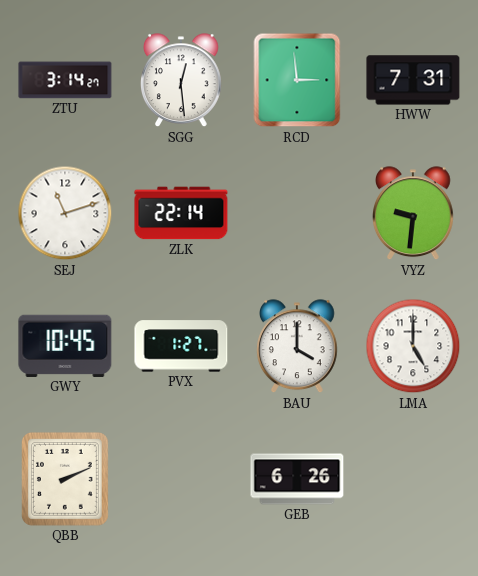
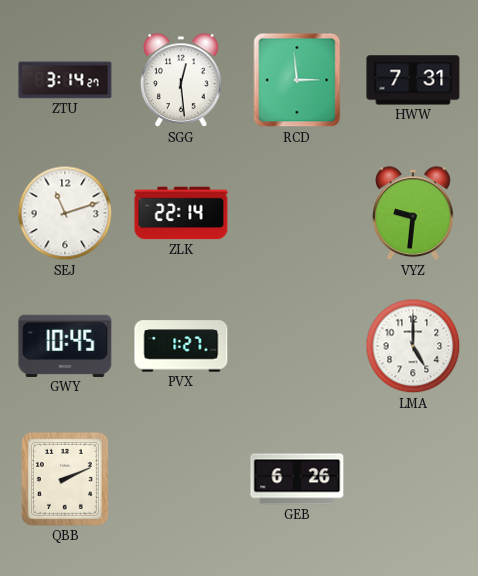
BAU: 4:00 -> none (298, 347)
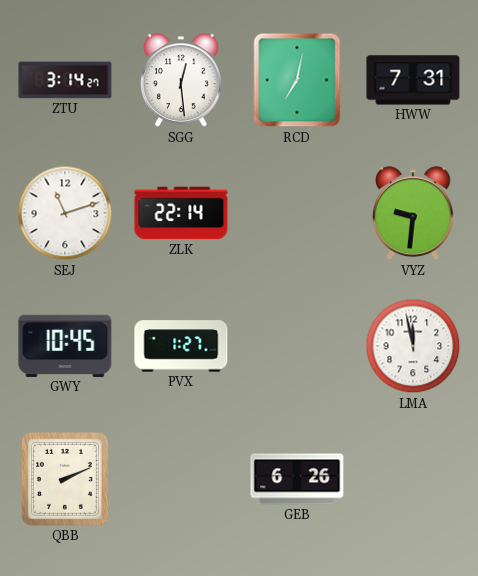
RCD: 2:59 -> 7:02 (297, 80)
LMA: 5:00 -> 11:58 (413, 346)
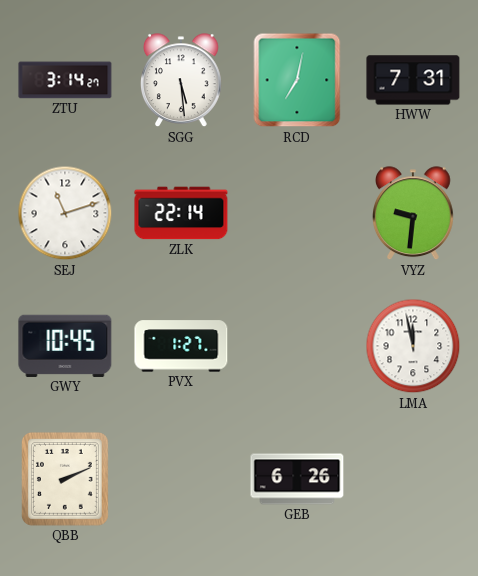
SGG: 12:29 -> 5:29 (182, 81)
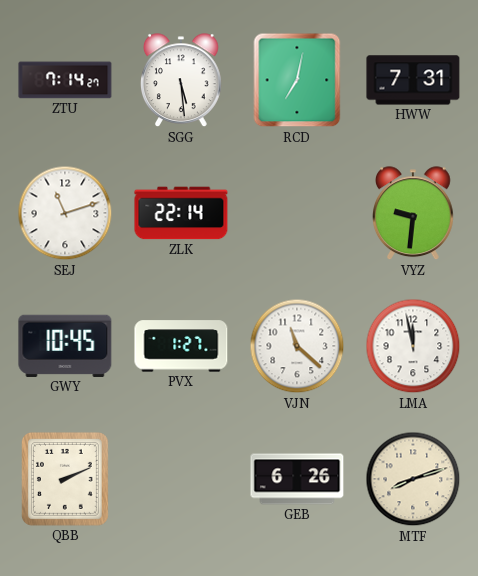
ZTU: 3:14 -> 7:14 (65, 80)
VJN: none -> 11:22 (297, 346)
MTF: none -> 8:12 (413, 479)
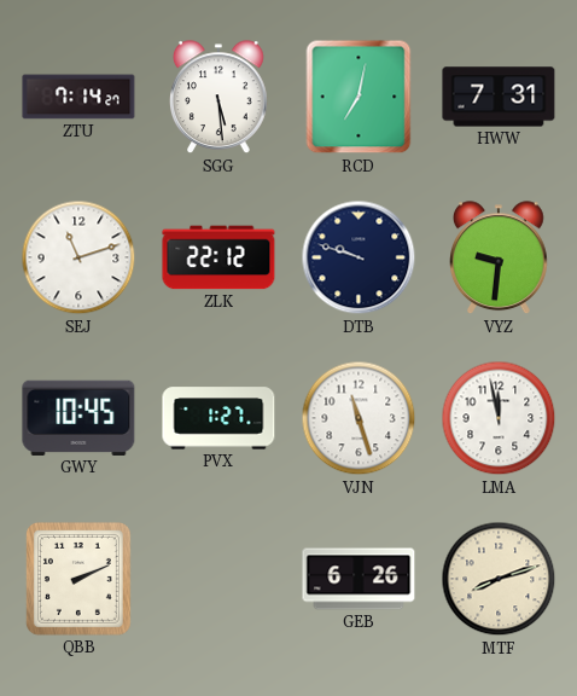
ZLK: 22:14 -> 22:12 (218, 257)
DTB: none -> 9:48 (359, 257)
VJN: 11:22 -> 11:27 (359, 418)
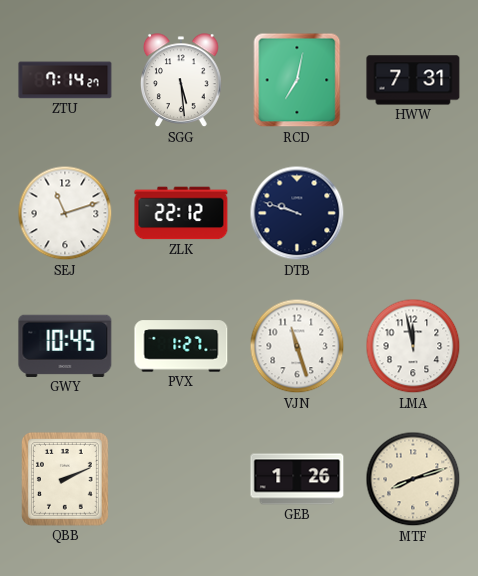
VYZ: 9:31 -> none (500, 259)
GEB: 6:26 -> 1:26 (297, 479)
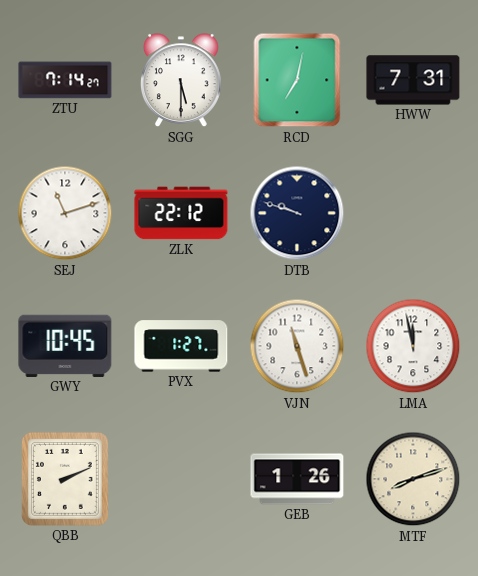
SGG: 5:29 -> 5:30 (182, 81)
